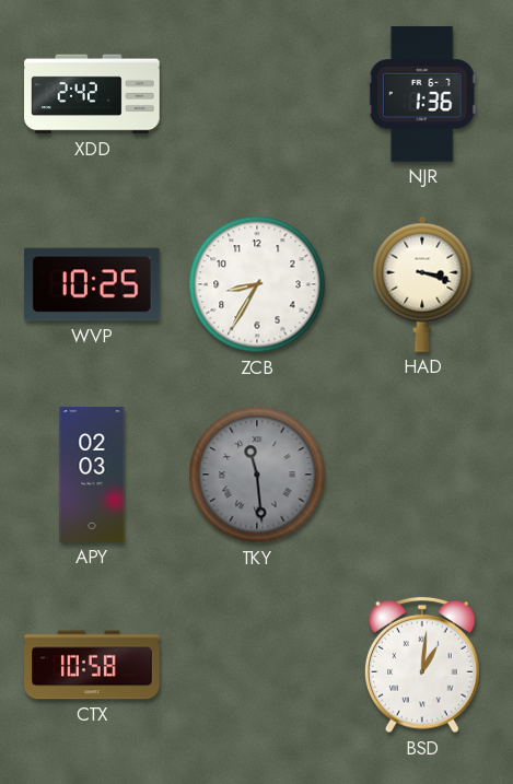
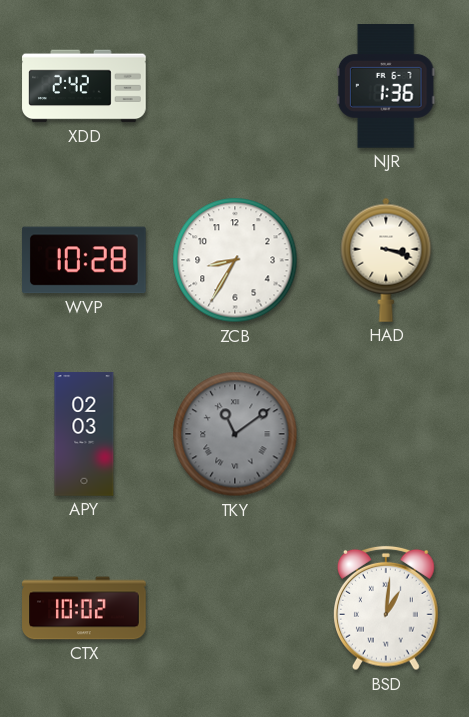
WVP: 10:25 -> 10:28 (85, 260)
TKY: 11:29 -> 11:09 (235, 434)
CTX: 10:58 -> 10:02 (84, 608)
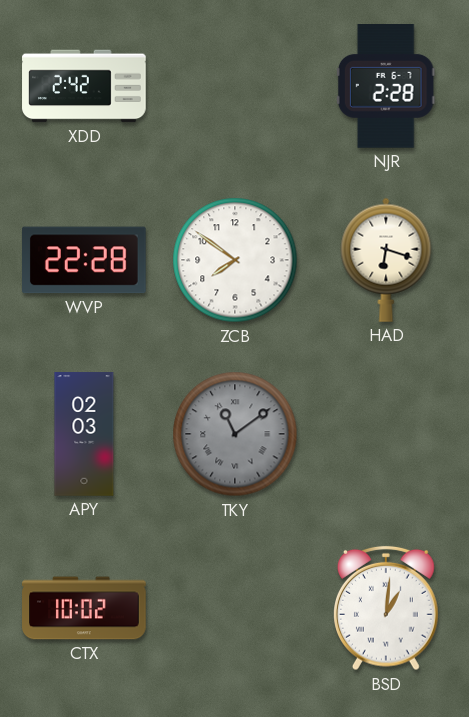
NJR: 1:36 -> 2:28 (386, 87)
WVP: 10:28 -> 22:28 (85, 260)
ZCB: 8:35 -> 7:51 (235, 260)
HAD: 3:18 -> 6:18 (386, 260)
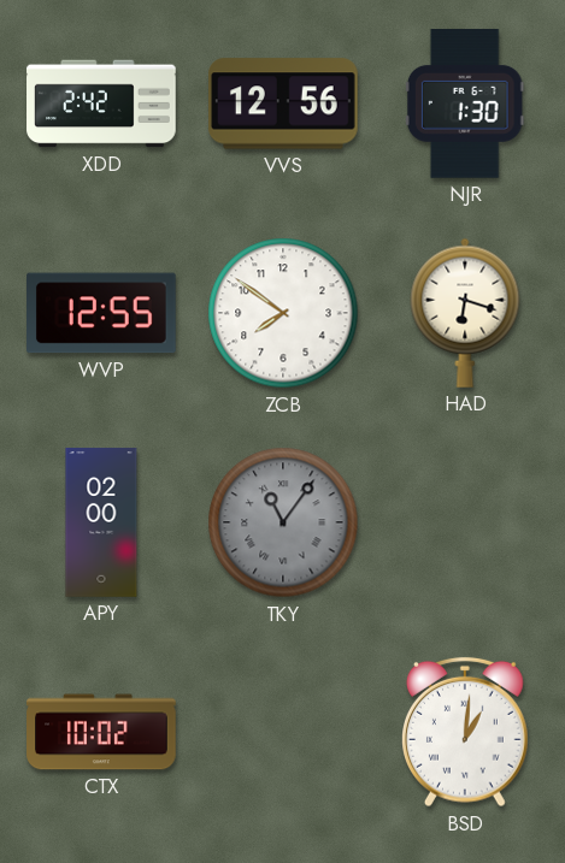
VVS: none -> 12:56 (284, 104)
NJR: 2:28 -> 1:30 (465, 105)
WVP: 22:28 -> 12:55 (102, 313)
APY: 02:03 -> 02:00 (101, 522)
TKY: 11:09 -> 11:06 (283, 522)
